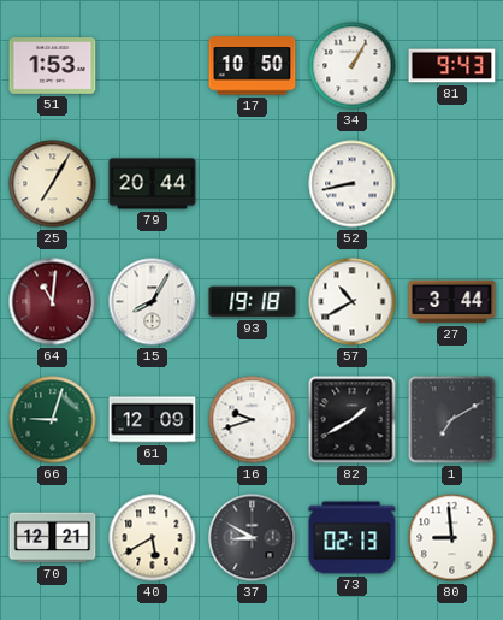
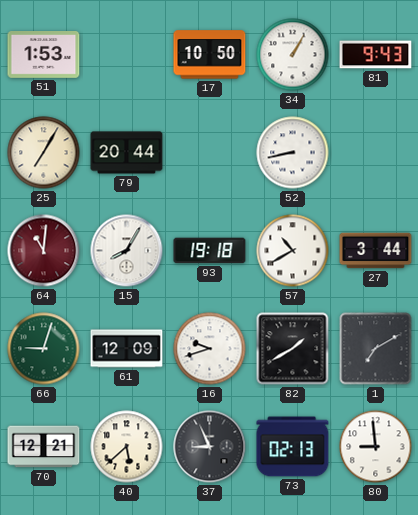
40: 5:40 -> 5:38 (127, 447)
37: 8:50 -> 8:56 (210, 447)
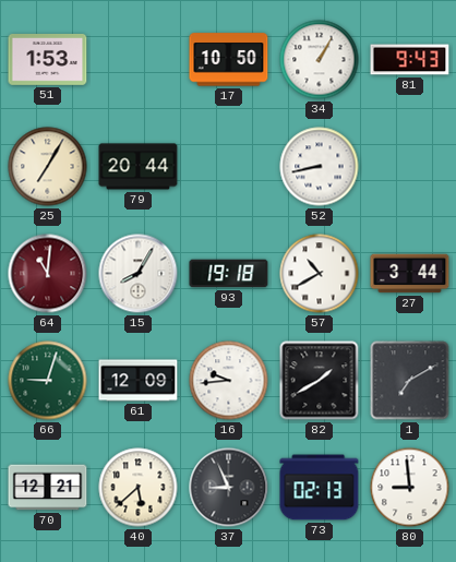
16: 9:42 -> 9:44 (229, 381)
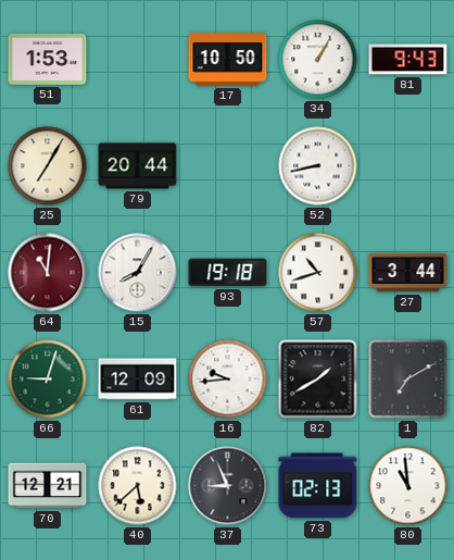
57: 10:40 -> 10:42 (318, 273)
80: 8:59 -> 10:59 (408, 486)
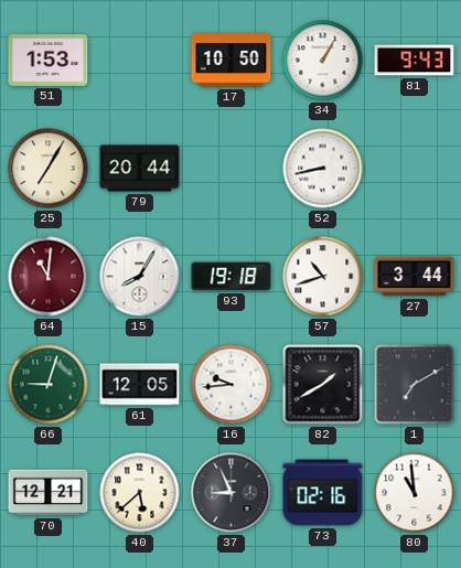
61: 12:09 -> 12:05 (140, 385)
73: 02:13 -> 02:16 (323, 493)
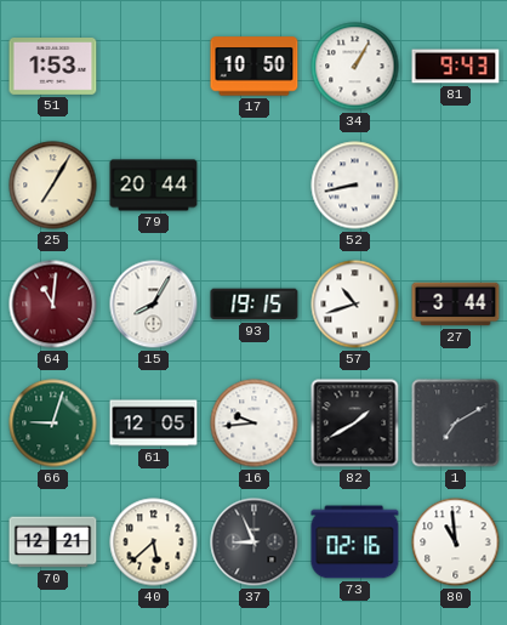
93: 19:18 -> 19:15 (255, 305)
